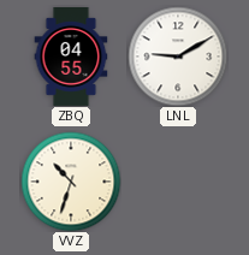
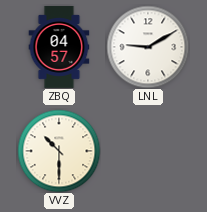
ZBQ: 04:55 -> 04:57 (59, 47)
VVZ: 10:33 -> 10:30 (59, 151)
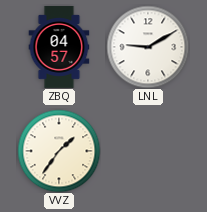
VVZ: 10:30 -> 1:36 (59, 151)
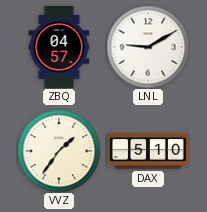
DAX: none -> 5:10 (148, 151)
